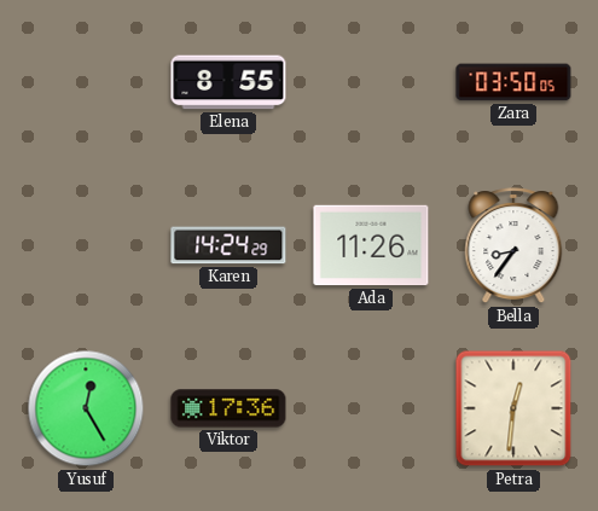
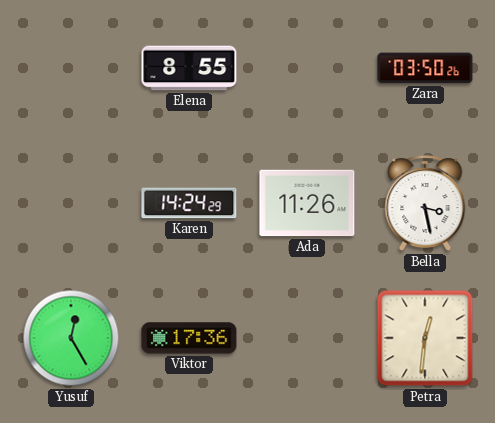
Zara: 03:50:05 -> 03:50:26 (425, 68)
Bella: 8:36 -> 3:28 (425, 204)
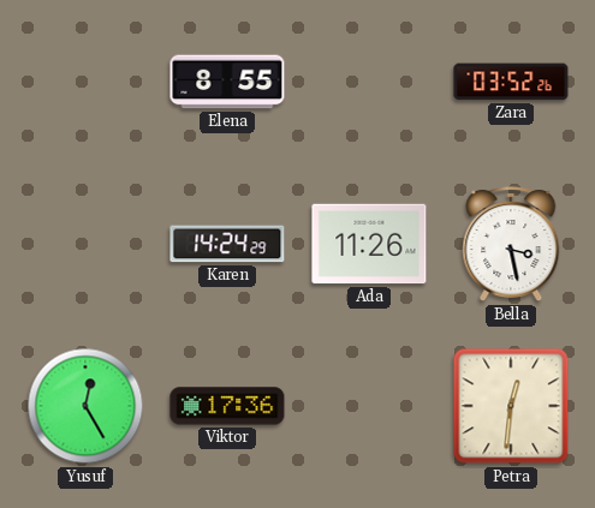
Zara: 03:50 -> 03:52 (511, 82)
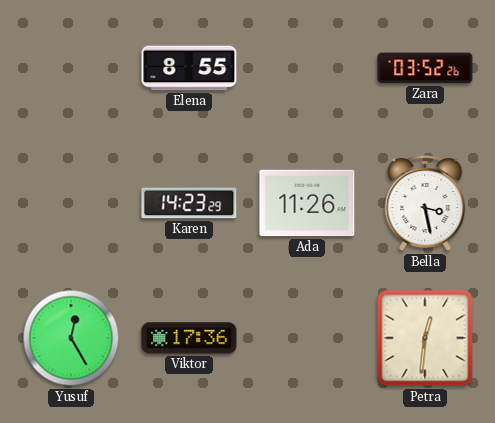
Karen: 14:24 -> 14:23 (189, 203)
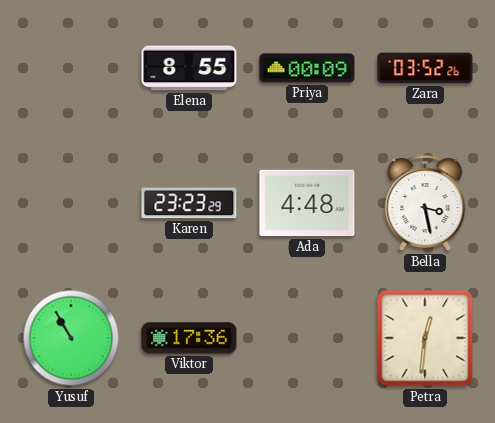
Priya: none -> 00:09 (307, 68)
Karen: 14:23 -> 23:23 (189, 203)
Ada: 11:26 -> 4:48 (307, 203)
Yusuf: 12:25 -> 10:55 (71, 338)
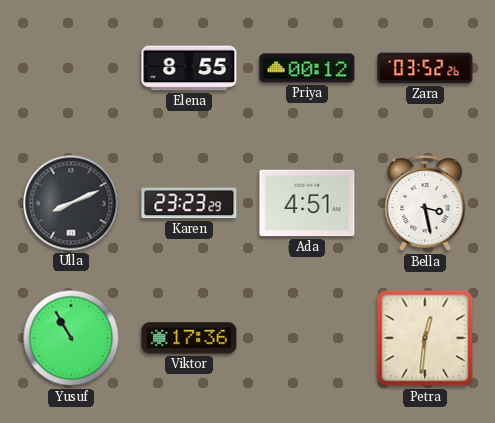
Priya: 00:09 -> 00:12 (307, 68)
Ulla: none -> 8:11 (71, 203)
Ada: 4:48 -> 4:51 (307, 203)
